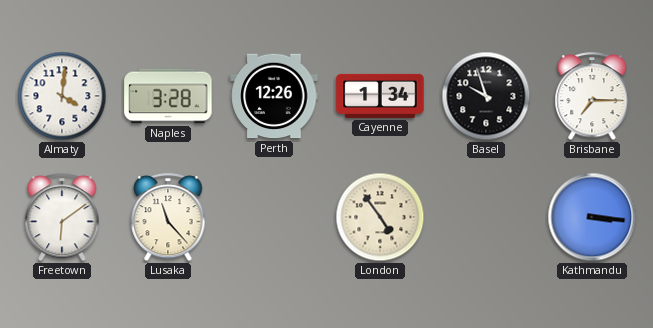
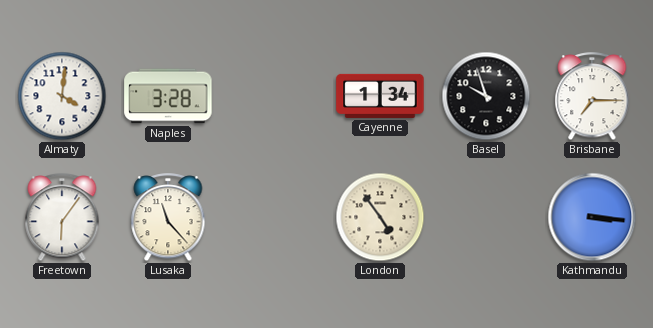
Perth: 12:26 -> none (274, 96)
Freetown: 6:09 -> 6:06 (62, 218)
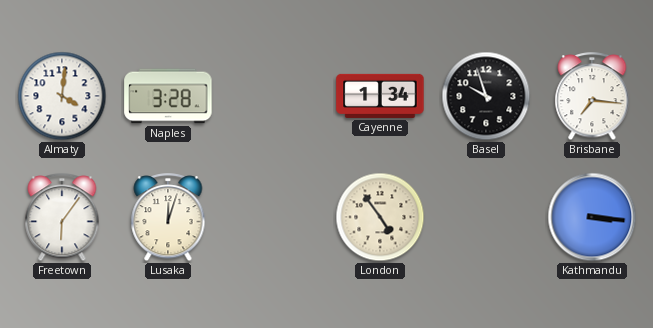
Brisbane: 7:15 -> 7:16 (592, 97)
Lusaka: 11:23 -> 12:03 (168, 218)
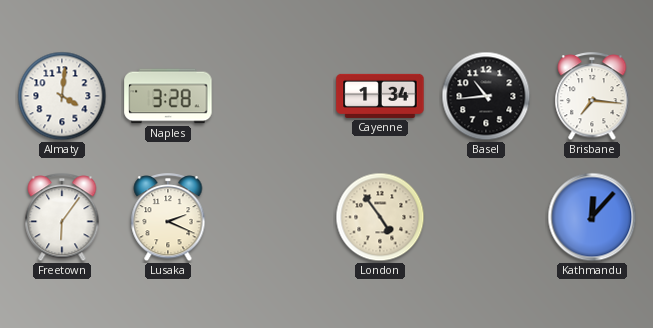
Basel: 9:57 -> 10:44 (486, 96)
Lusaka: 12:03 -> 2:19 (168, 218)
Kathmandu: 3:16 -> 12:07 (592, 217)
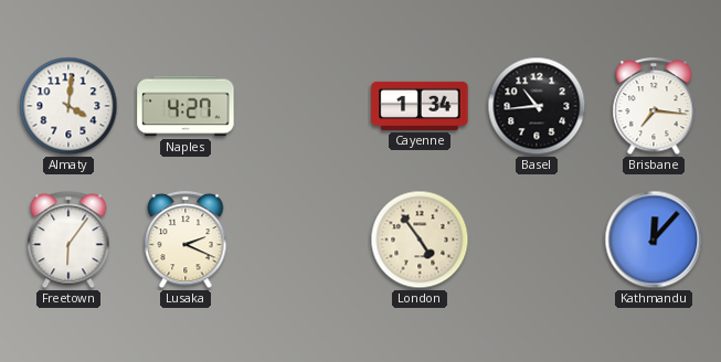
Naples: 3:28 -> 4:27 (185, 106)
